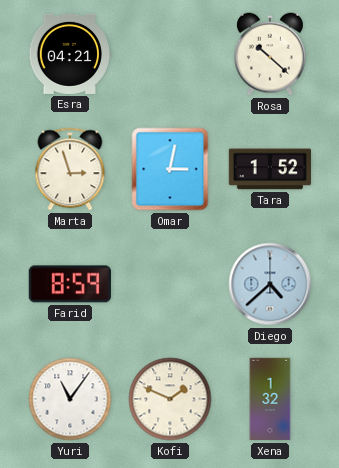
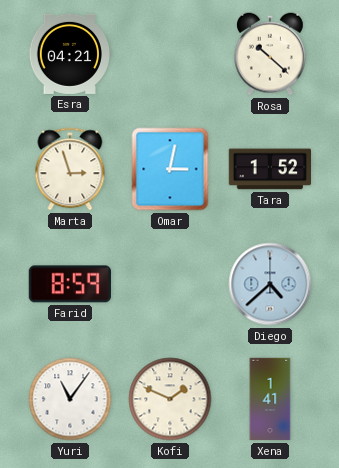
Xena: 1:32 -> 1:41 (270, 399)
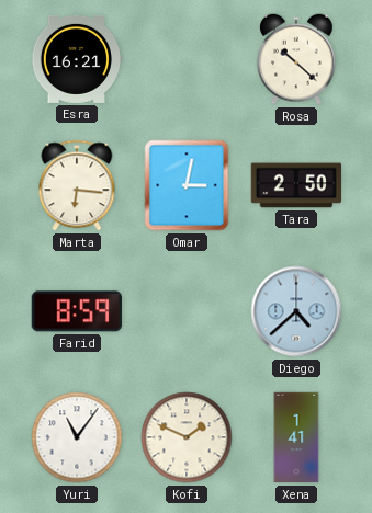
Esra: 04:21 -> 16:21 (76, 59)
Marta: 2:57 -> 6:16 (77, 185)
Tara: 1:52 -> 2:50 (296, 185)
